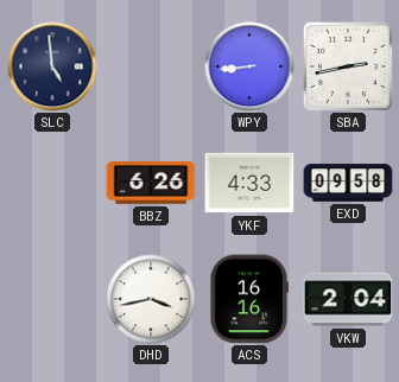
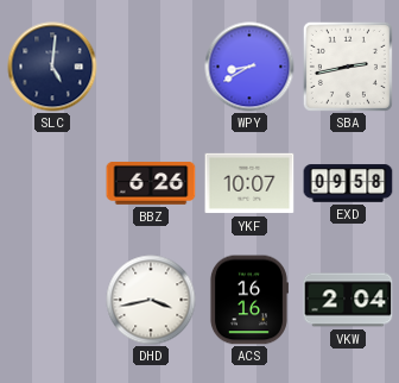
SLC: 4:59 -> 5:01 (52, 67)
WPY: 8:44 -> 8:40 (249, 67)
YKF: 4:33 -> 10:07 (249, 183)
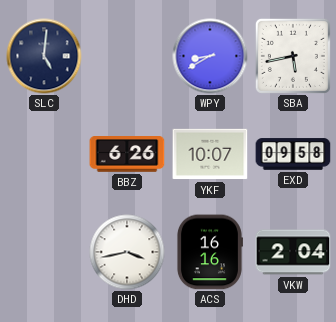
SBA: 2:43 -> 5:43 (293, 56)
